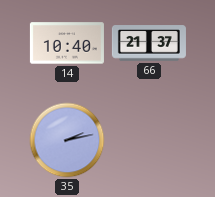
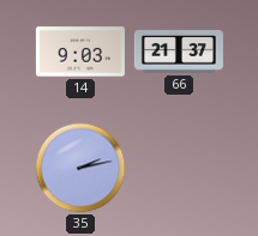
14: 10:40 -> 9:03 (80, 52)
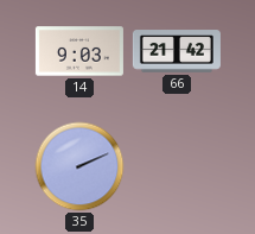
66: 21:37 -> 21:42 (177, 51)
35: 2:13 -> 2:11 (79, 166)
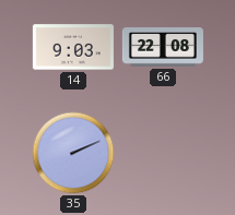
66: 21:42 -> 22:08 (163, 47)
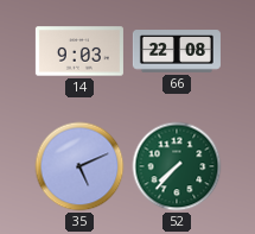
35: 2:11 -> 5:11 (79, 166)
52: none -> 7:37 (177, 166)
